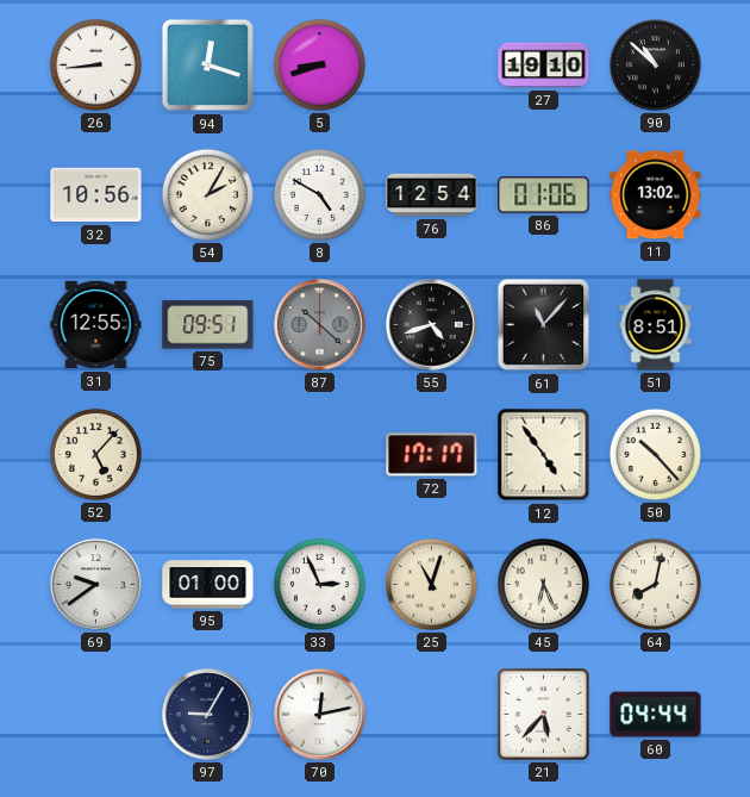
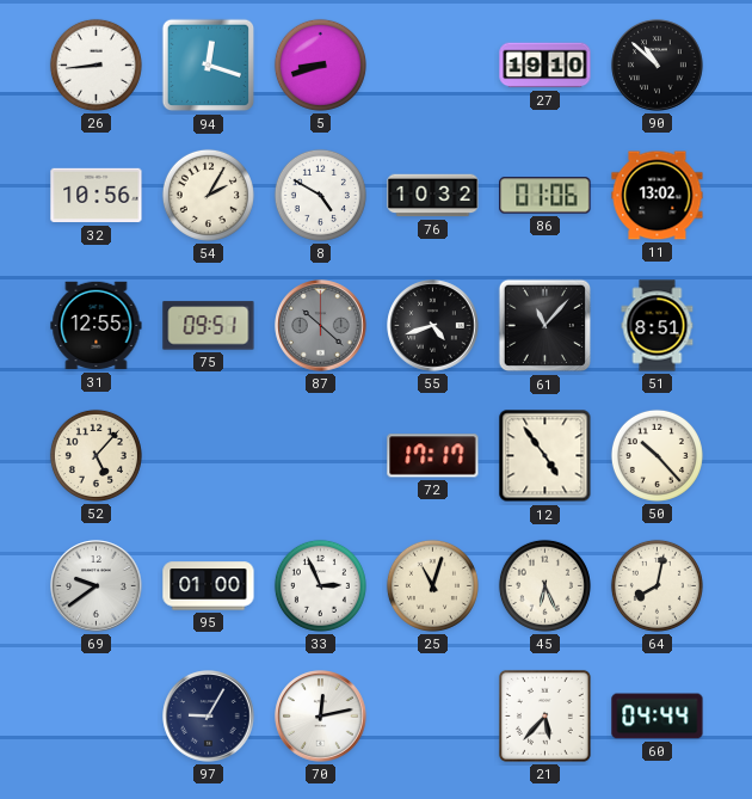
76: 12:54 -> 10:32 (433, 196)
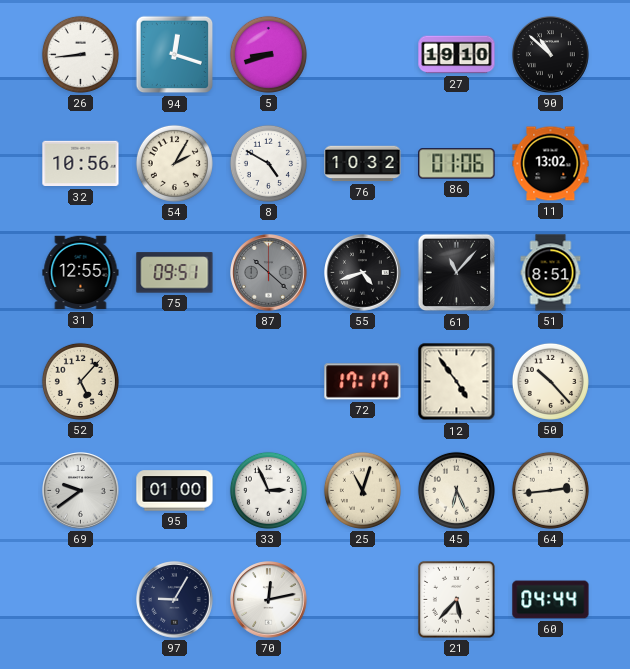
64: 8:02 -> 2:44 (550, 490)
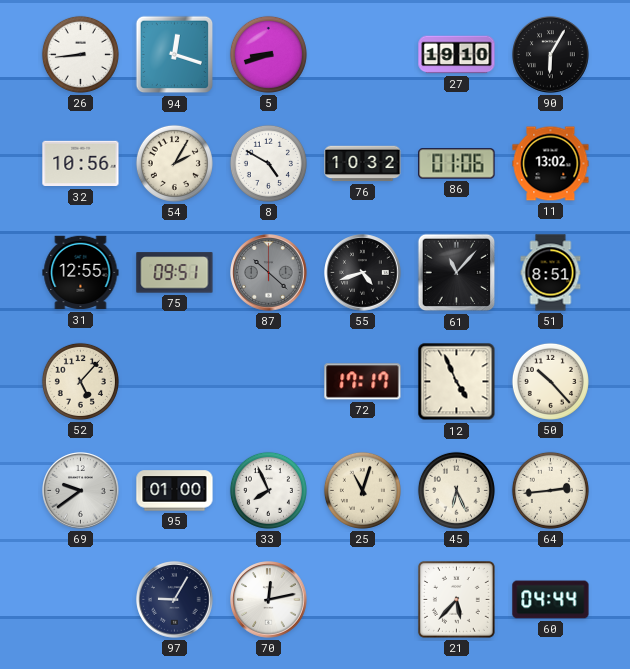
90: 10:52 -> 6:05 (551, 55)
12: 4:54 -> 4:56 (457, 382)
33: 2:56 -> 7:56 (268, 490)
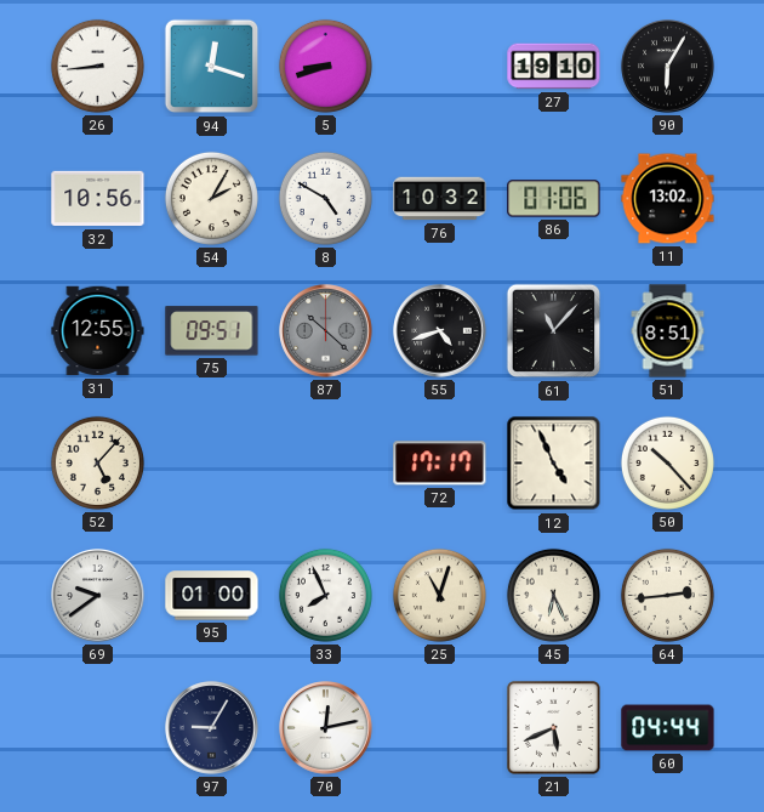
21: 5:37 -> 5:41 (553, 727)
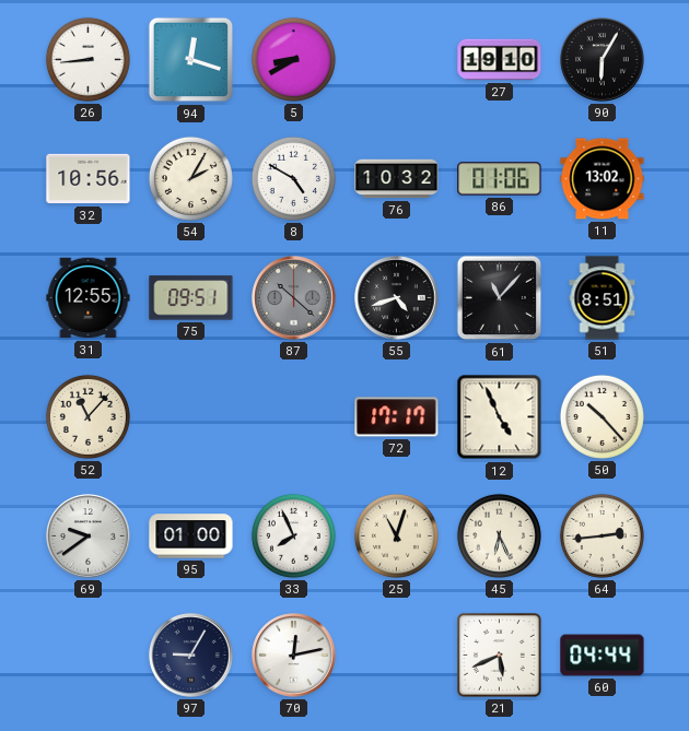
5: 8:42 -> 8:40 (293, 59)
52: 5:07 -> 11:07 (87, 416)
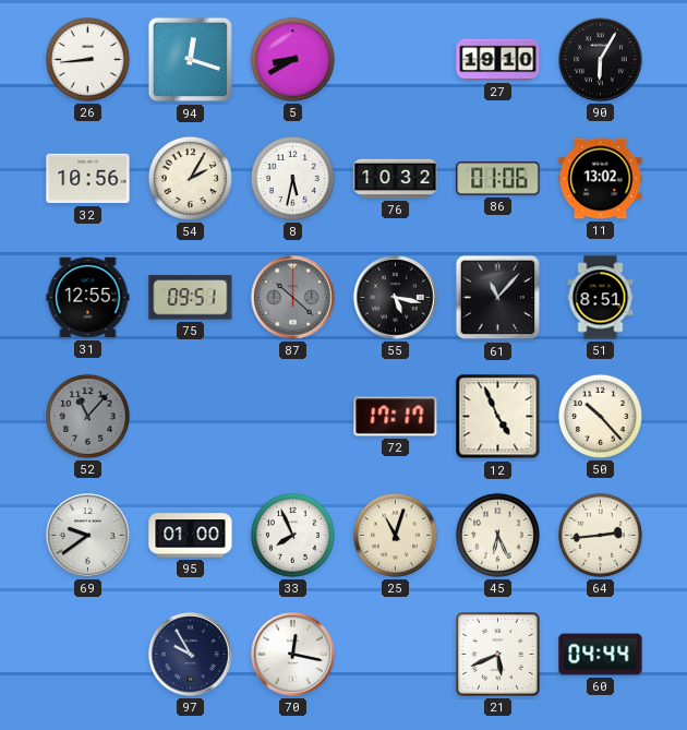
8: 4:50 -> 5:32 (292, 178)
55: 4:42 -> 5:17 (396, 298)
52 dial: cream -> grey (87, 416)
97: 9:05 -> 9:55 (191, 655)
70: 12:13 -> 12:17 (293, 655)
